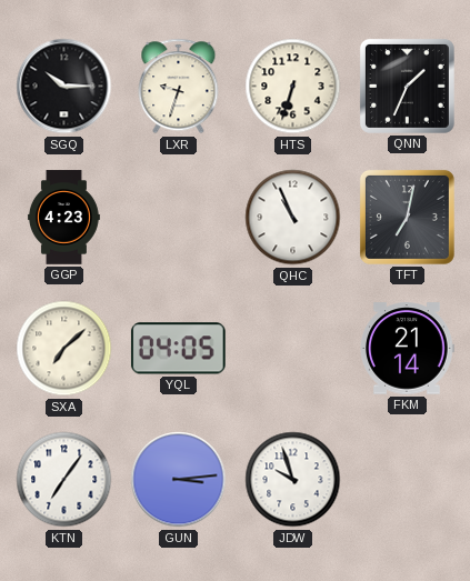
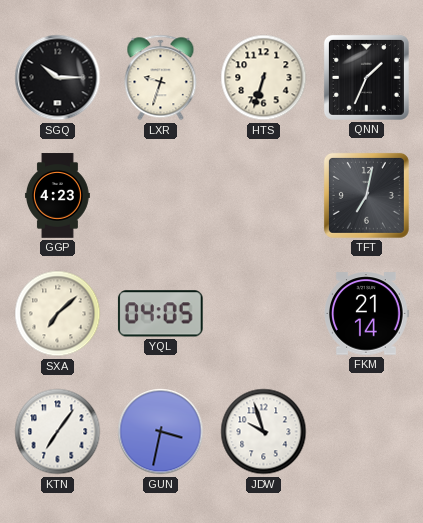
QHC: 10:56 -> none (293, 218)
GUN: 3:14 -> 3:32 (161, 432)
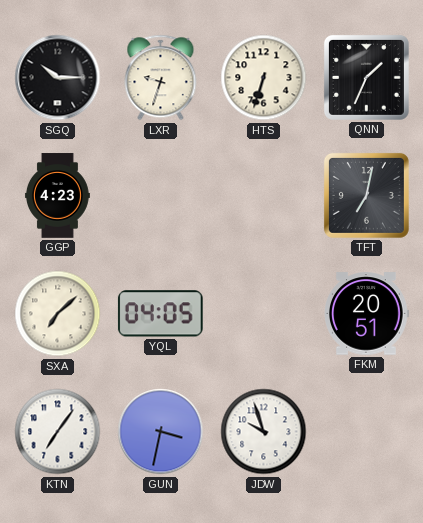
FKM: 21:14 -> 20:51 (366, 314)
